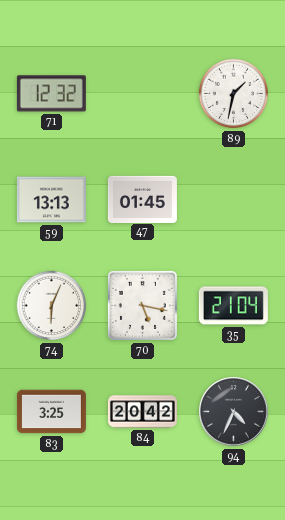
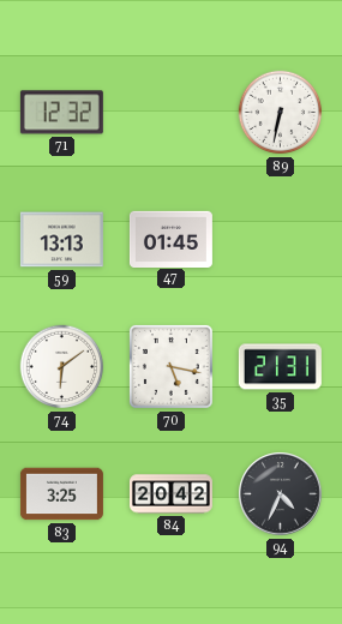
89: 1:32 -> 6:32 (281, 113)
74: 6:04 -> 6:09 (62, 367)
35: 21:04 -> 21:31 (280, 367)
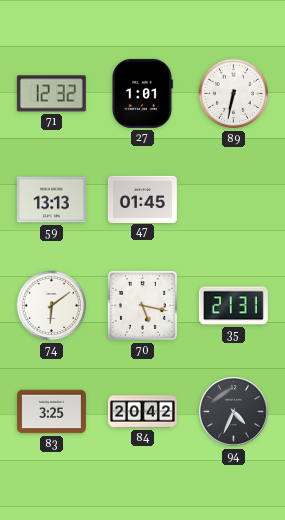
27: none -> 1:01 (142, 93)
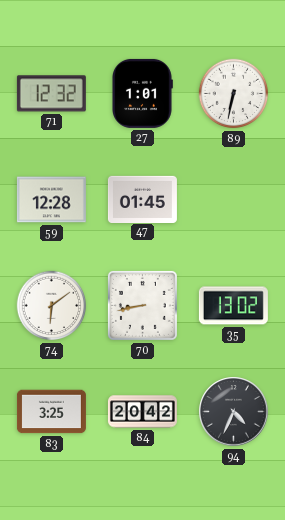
59: 13:13 -> 12:28 (51, 200)
70: 5:17 -> 8:43 (142, 305)
35: 21:31 -> 13:02 (233, 306)
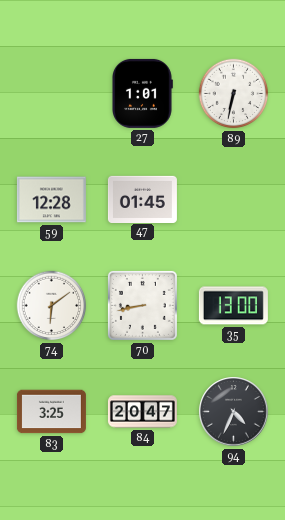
71: 12:32 -> none (51, 94)
35: 13:02 -> 13:00 (233, 306)
84: 20:42 -> 20:47 (142, 412)
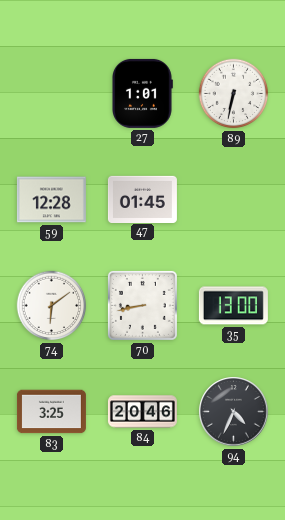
84: 20:47 -> 20:46 (142, 412)
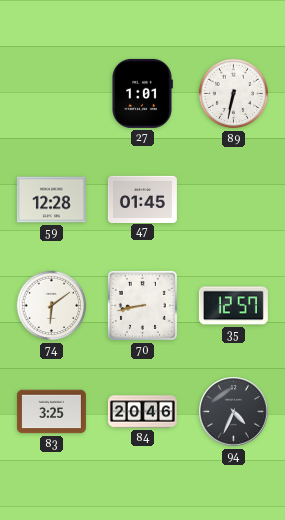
35: 13:00 -> 12:57 (233, 306)
